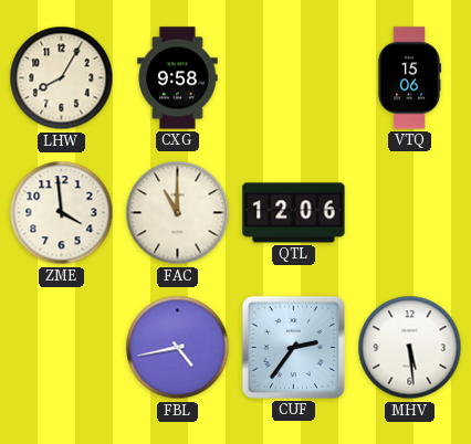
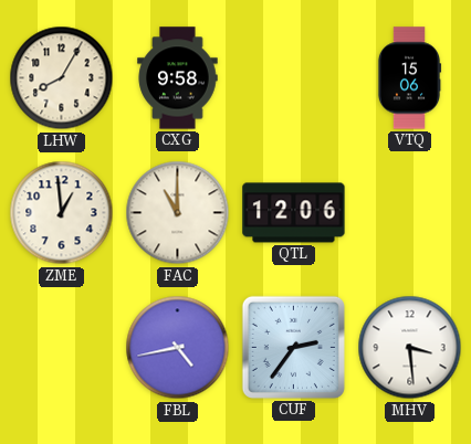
ZME: 3:59 -> 12:59 (62, 213)
MHV: 5:29 -> 3:29 (410, 348)
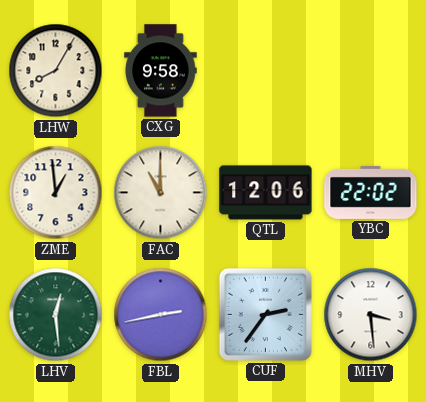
VTQ: 15:06 -> none (409, 78)
YBC: none -> 22:02 (371, 192)
LHV: none -> 12:29 (56, 315)
FBL: 4:43 -> 2:43 (161, 315)
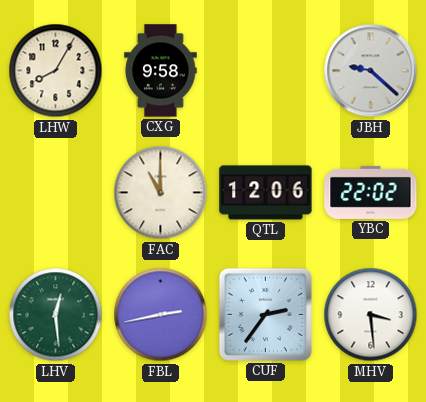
JBH: none -> 9:22 (371, 71)
ZME: 12:59 -> none (56, 193)
